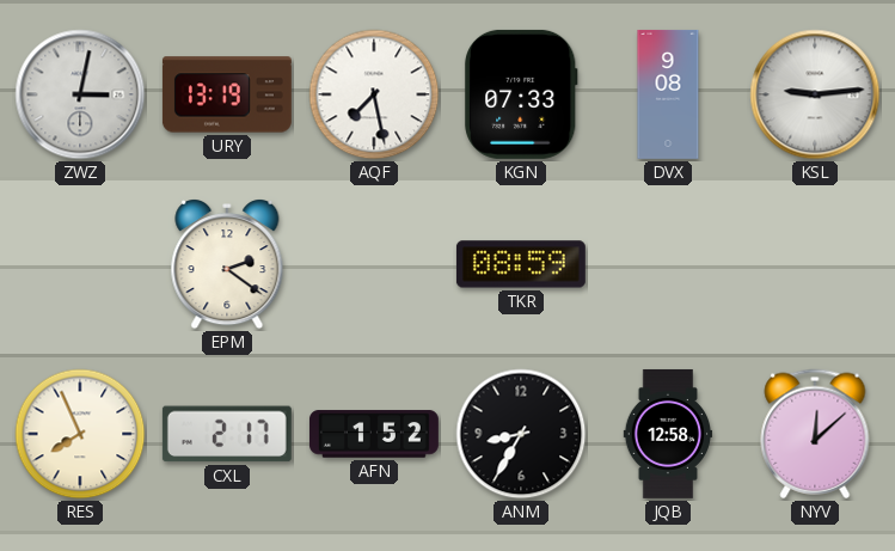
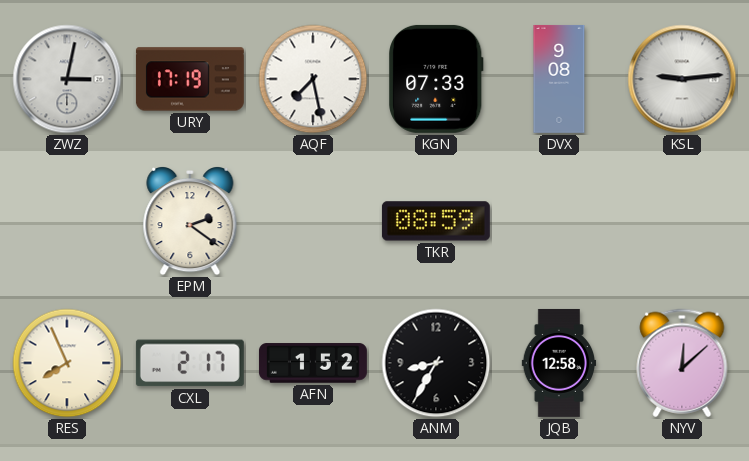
URY: 13:19 -> 17:19 (190, 79)
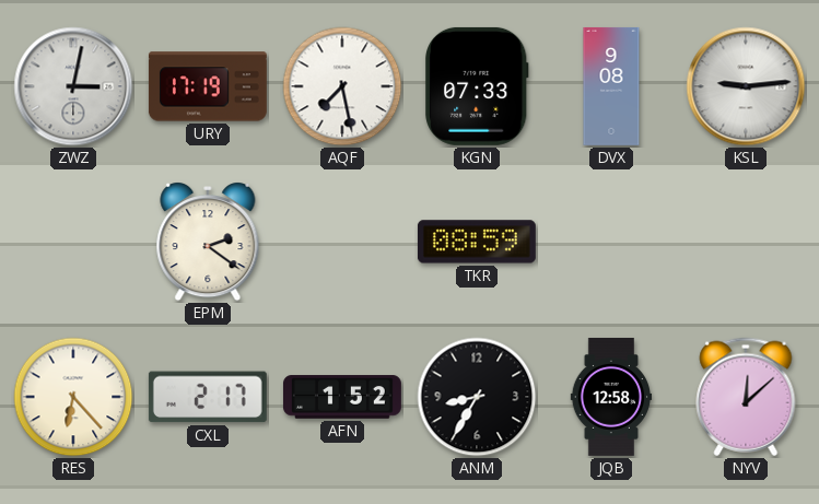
RES: 7:56 -> 6:23 (73, 397)
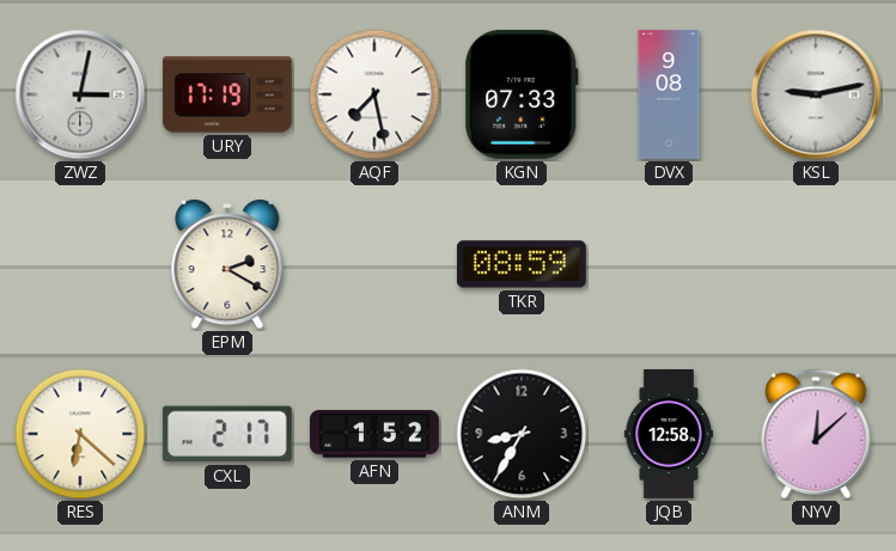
KSL: 9:14 -> 9:13 (816, 94)
EPM: 2:21 -> 2:20 (227, 265)
RES: 6:23 -> 6:22 (80, 434)
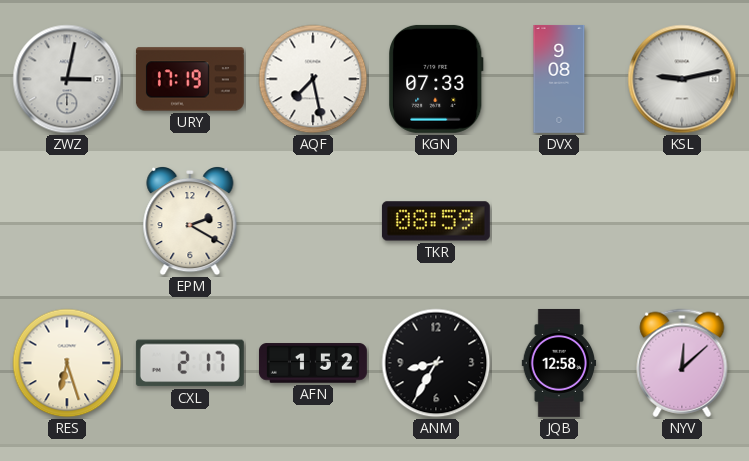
RES: 6:22 -> 6:27 (67, 363)
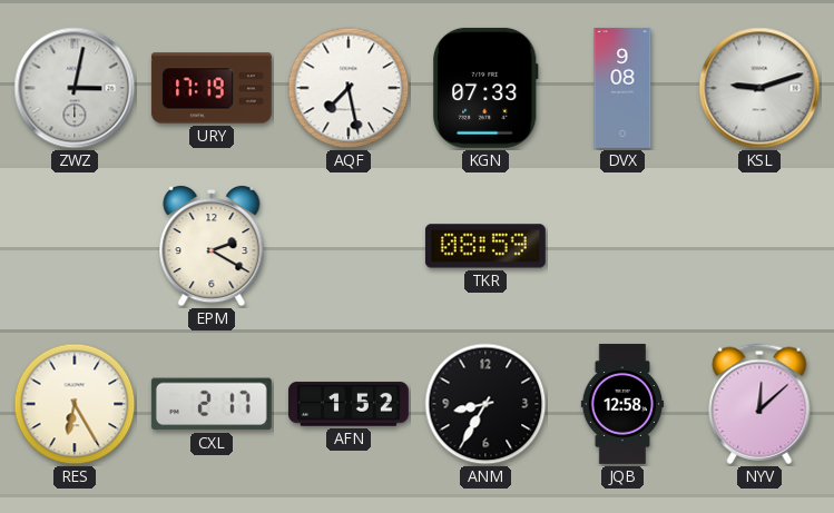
KSL: 9:13 -> 9:12 (759, 88)
RES: 6:27 -> 6:25 (75, 404)
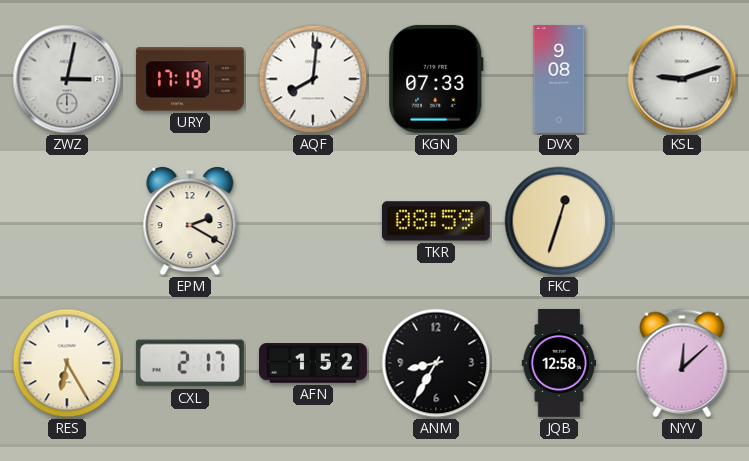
AQF: 7:28 -> 8:01 (313, 79)
FKC: none -> 12:33 (559, 221)
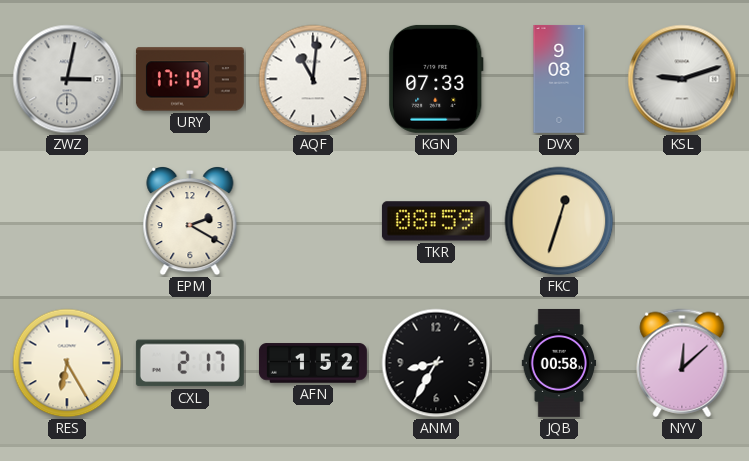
AQF: 8:01 -> 11:01 (313, 79)
JQB: 12:58 -> 00:58 (559, 363)
